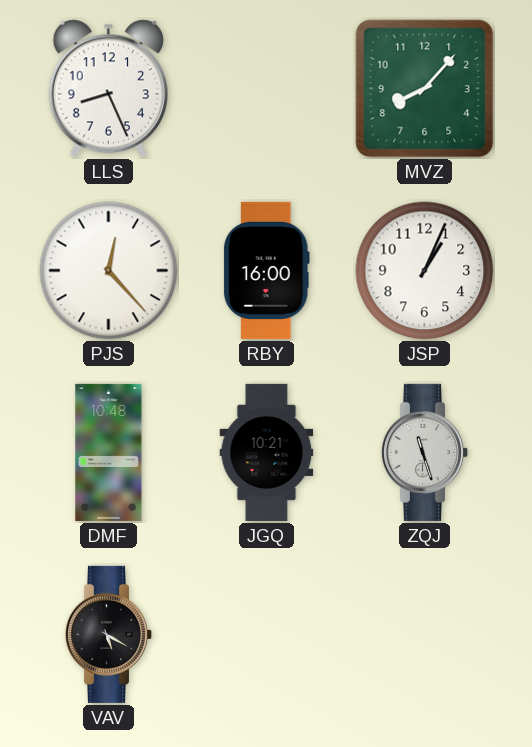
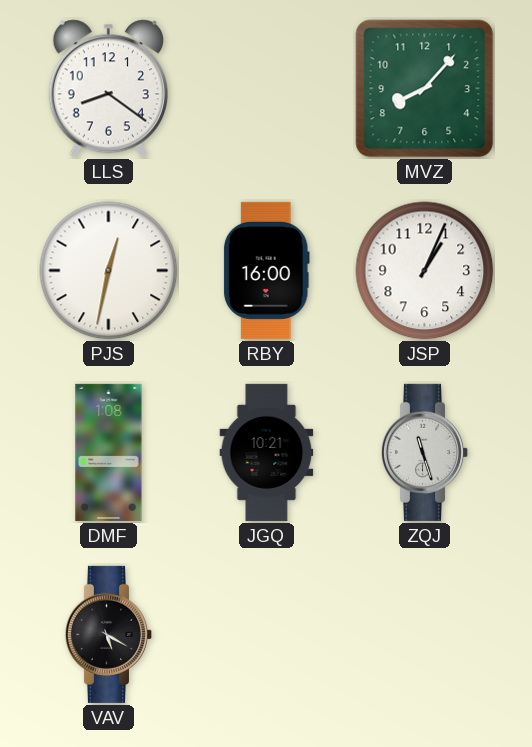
LLS: 8:26 -> 8:21 (108, 89)
PJS: 12:23 -> 12:32 (109, 271)
DMF: 10:48 -> 1:08 (109, 452)
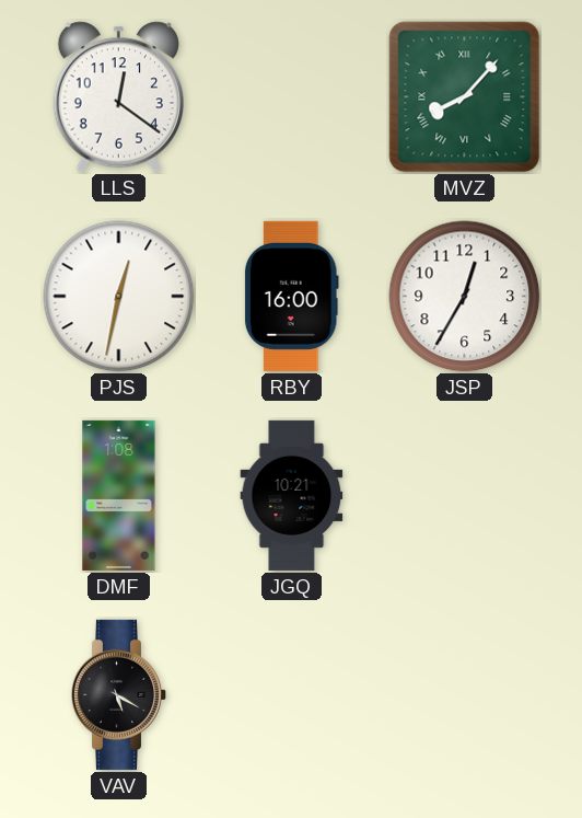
LLS: 8:21 -> 12:21 (118, 97)
MVZ numerals: Arabic -> Roman (465, 97)
JSP: 1:04 -> 12:35 (465, 297)
ZQJ: 11:27 -> none (425, 452)
